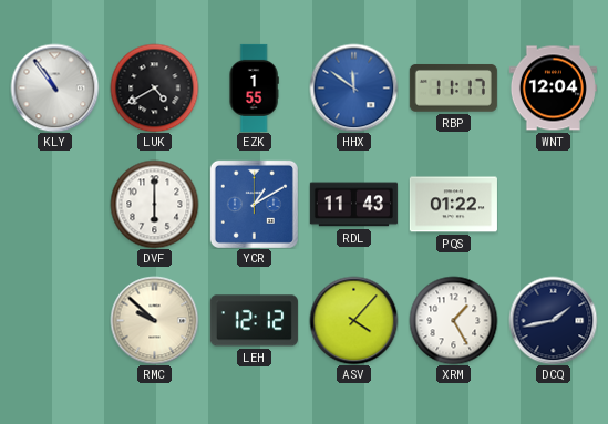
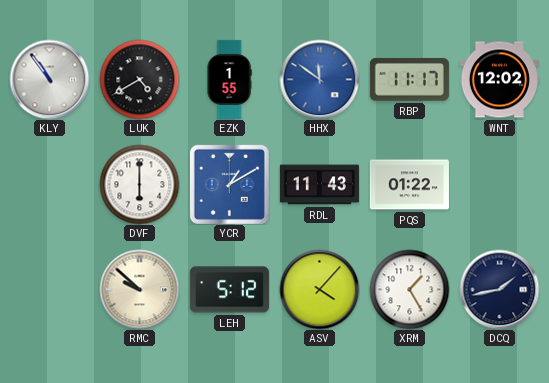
WNT: 12:04 -> 12:02 (499, 80)
LEH: 12:12 -> 5:12 (229, 290)
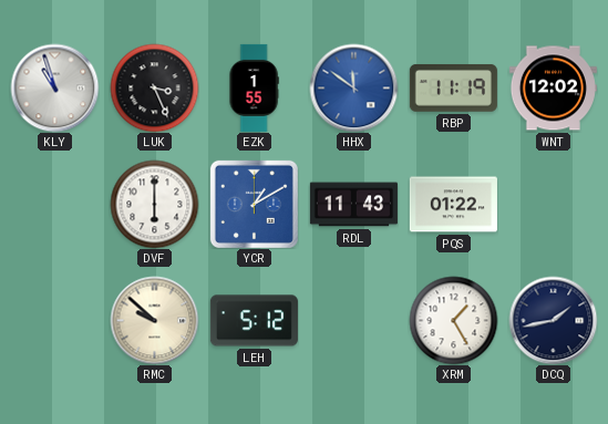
KLY: 10:54 -> 10:57 (54, 87)
LUK: 4:40 -> 3:26 (154, 87)
RBP: 11:17 -> 11:19 (453, 89)
ASV: 4:07 -> none (319, 289)
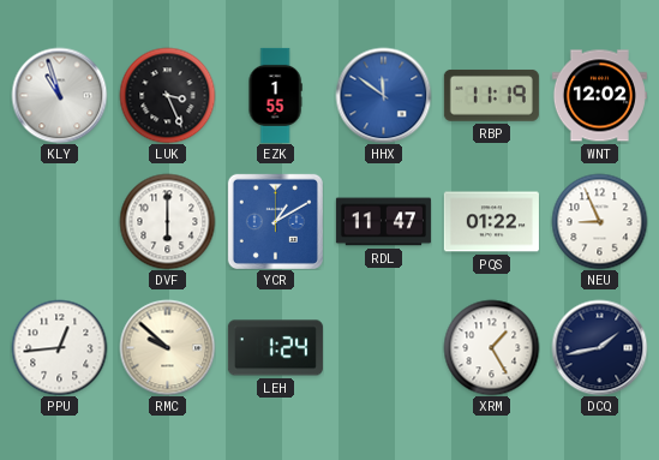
RDL: 11:43 -> 11:47 (383, 222)
NEU: none -> 8:56 (599, 221)
PPU: none -> 12:44 (59, 347)
LEH: 5:12 -> 1:24 (275, 348)
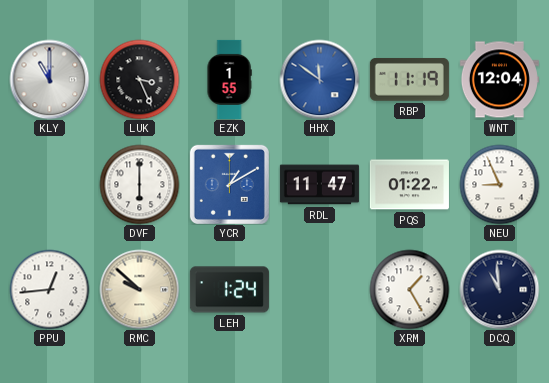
KLY: 10:57 -> 11:00 (49, 79)
WNT: 12:02 -> 12:04 (499, 80)
DCQ: 1:43 -> 10:59 (499, 289)
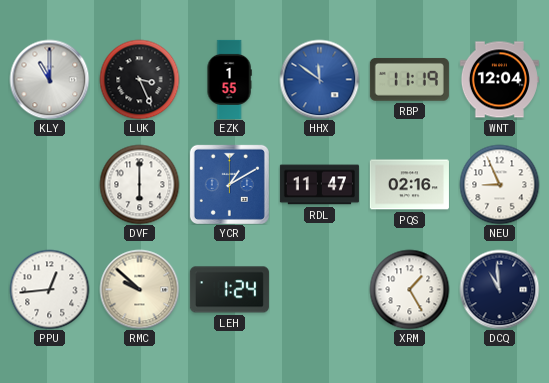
PQS: 01:22 -> 02:16 (409, 185)
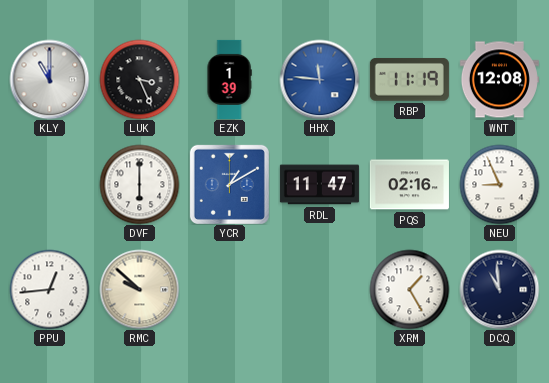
EZK: 1:55 -> 1:39 (229, 79)
HHX: 11:51 -> 11:46 (319, 79)
WNT: 12:04 -> 12:08 (499, 80)
LEH: 1:24 -> none (229, 290)
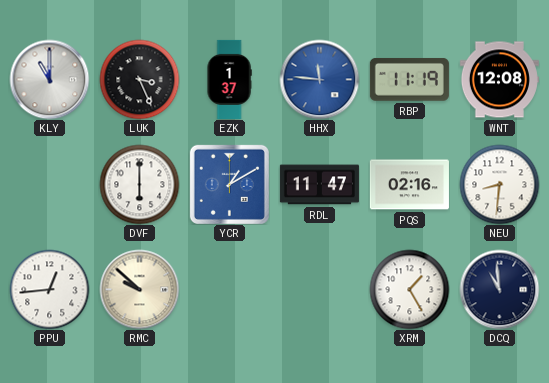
EZK: 1:39 -> 1:37 (229, 79)
NEU: 8:56 -> 8:31 (499, 184)
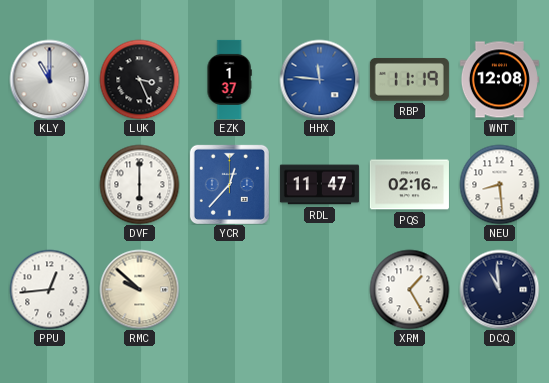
YCR: 1:10 -> 12:37 (229, 184)
NEU: 8:31 -> 8:29 (499, 184)
